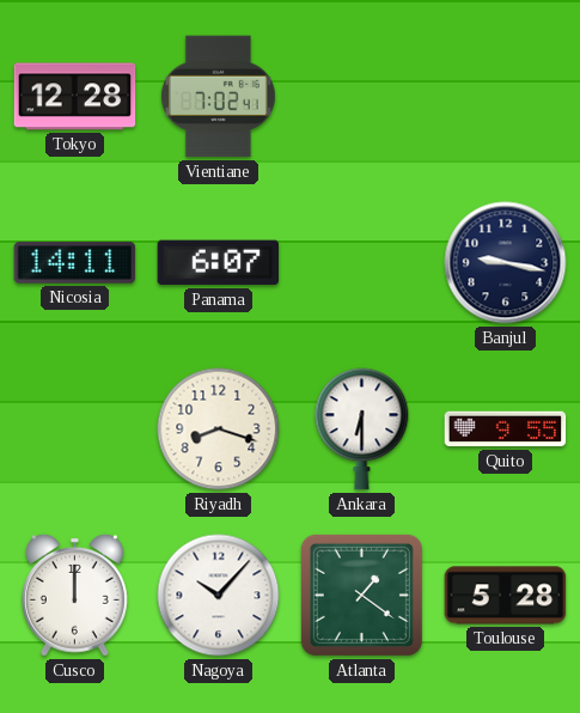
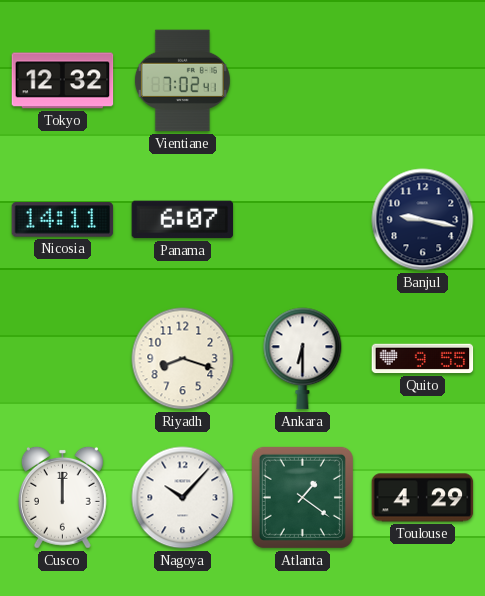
Tokyo: 12:28 -> 12:32 (63, 81)
Toulouse: 5:28 -> 4:29 (423, 498)
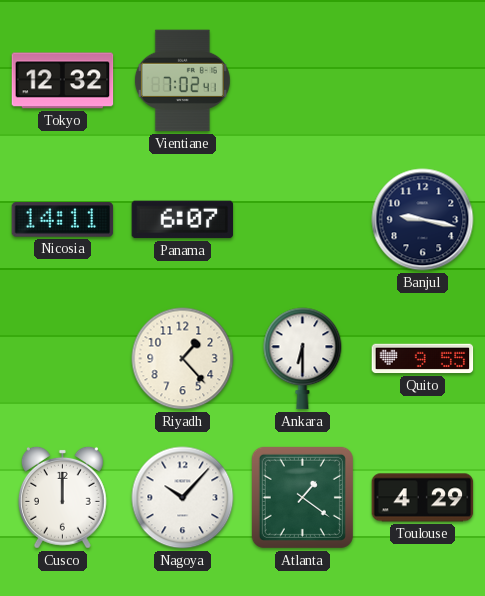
Riyadh: 8:18 -> 1:23 (183, 359)
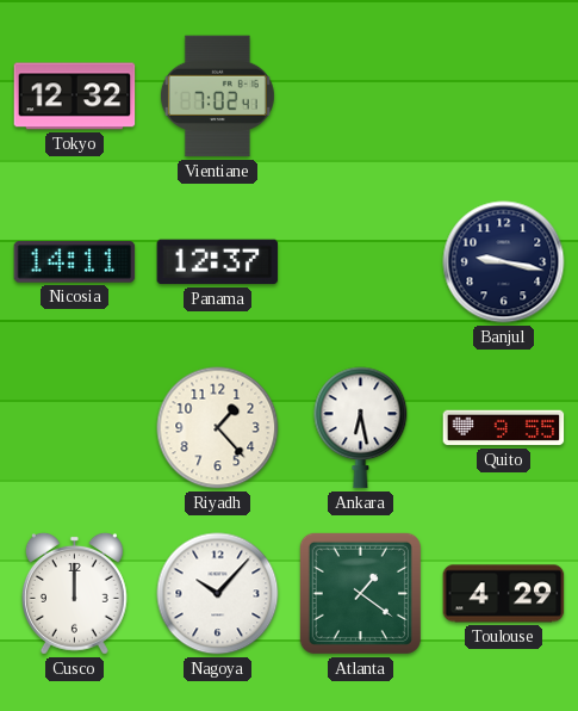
Panama: 6:07 -> 12:37 (218, 262)
Ankara: 6:30 -> 6:28 (361, 428)
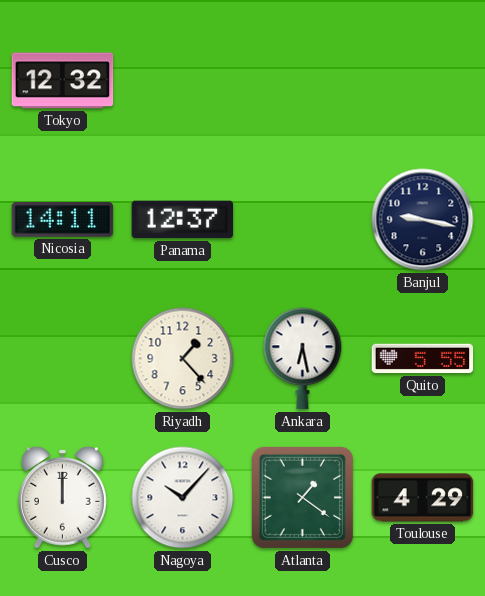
Vientiane: 7:02 -> none (217, 97)
Quito: 9:55 -> 5:55 (423, 359)
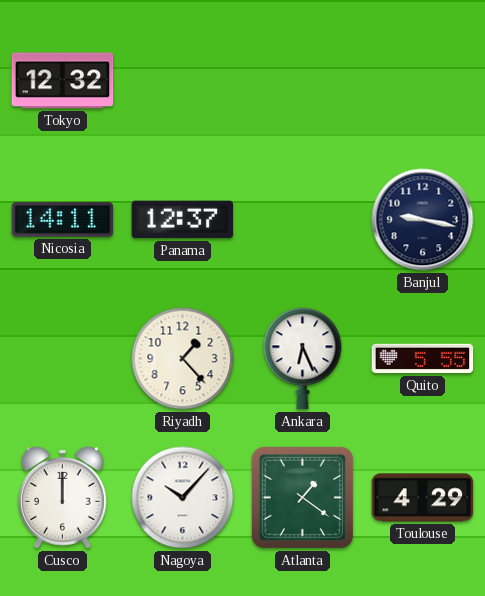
Ankara: 6:28 -> 6:26 (303, 359)
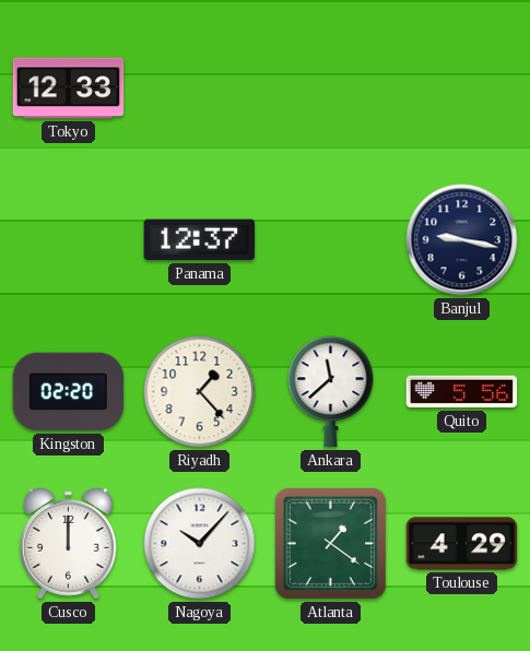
Tokyo: 12:32 -> 12:33 (69, 88)
Nicosia: 14:11 -> none (63, 220)
Kingston: none -> 02:20 (69, 392)
Ankara: 6:26 -> 11:38 (331, 392)
Quito: 5:55 -> 5:56 (462, 392)
